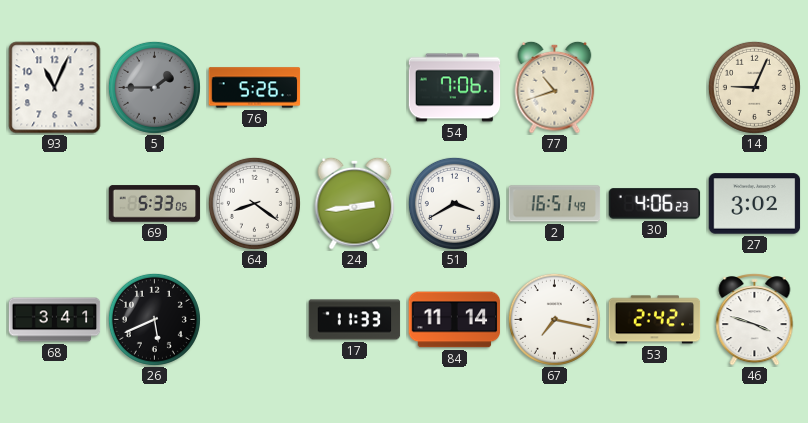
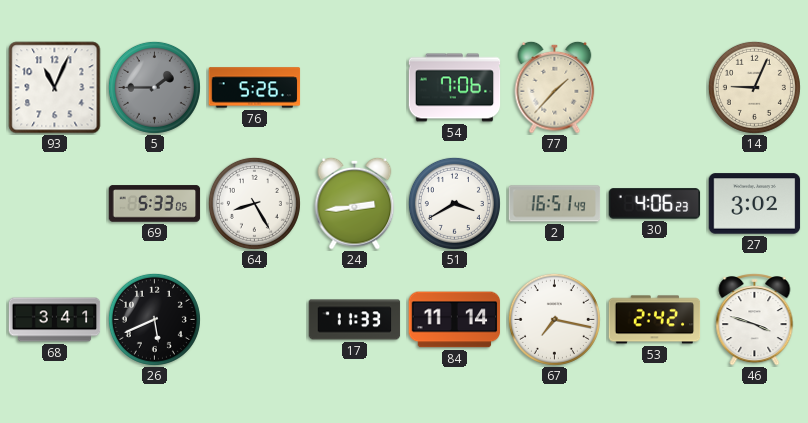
77: 10:42 -> 1:37 (555, 87)
64: 8:21 -> 8:25 (254, 203)
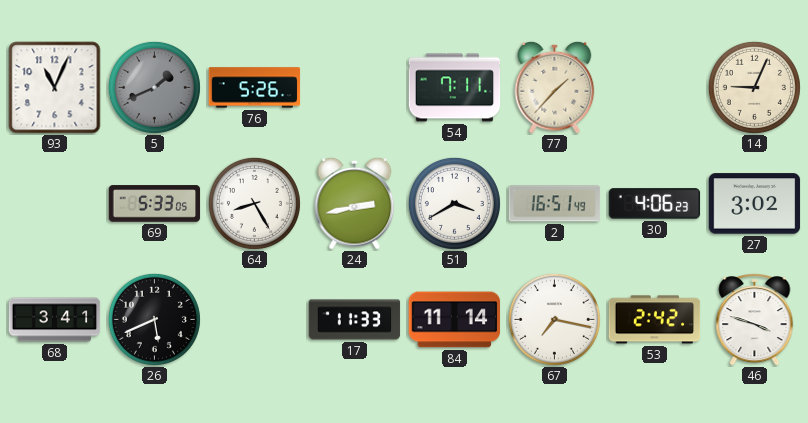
5: 1:45 -> 1:41 (154, 87)
54: 7:06 -> 7:11 (455, 88)
24: 2:44 -> 2:43 (355, 203)
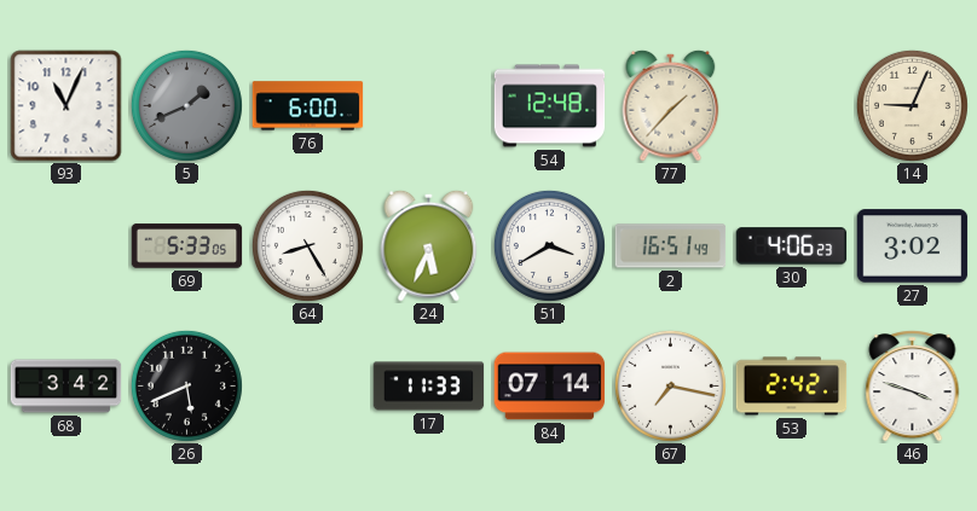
76: 5:26 -> 6:00 (308, 106)
54: 7:11 -> 12:48 (550, 106)
24: 2:43 -> 5:34 (429, 245)
68: 3:41 -> 3:42 (67, 387)
84: 11:14 -> 07:14 (550, 387)
